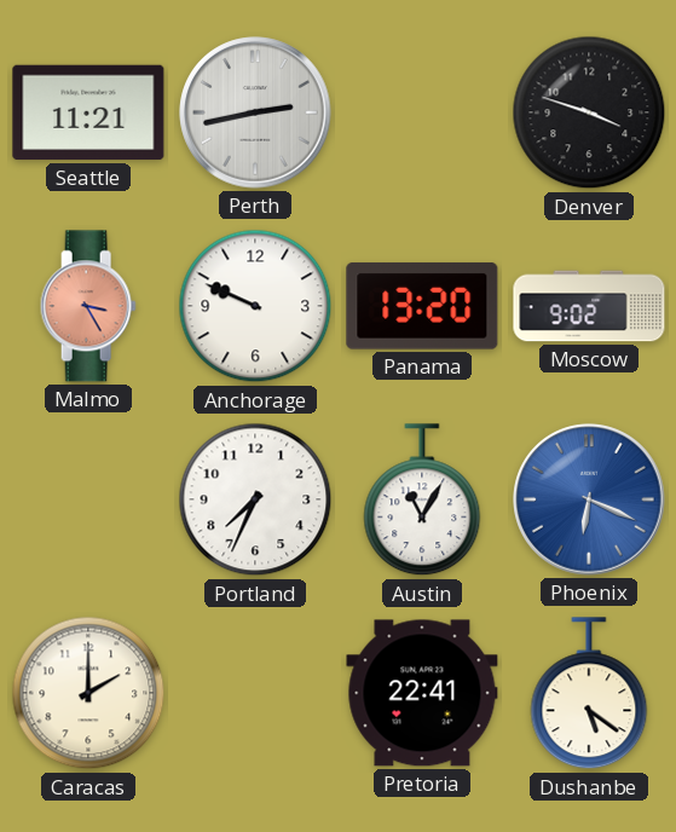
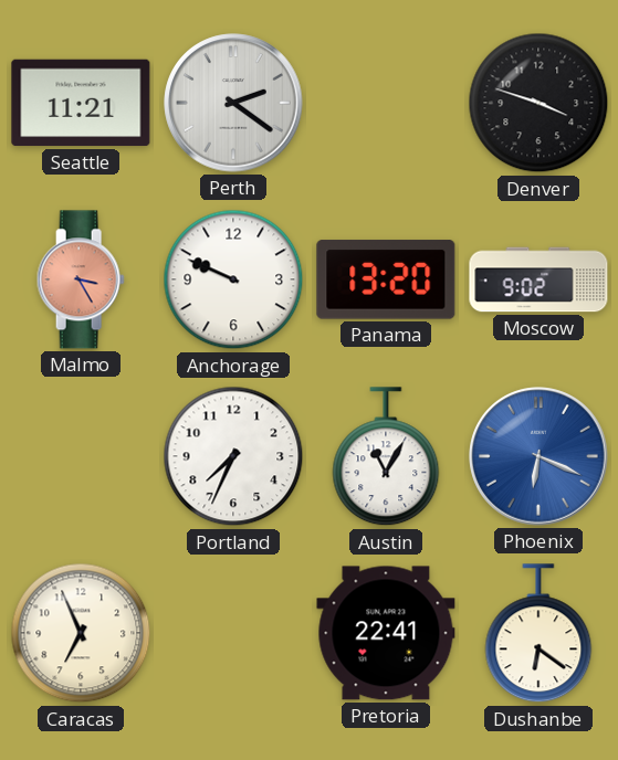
Perth: 2:43 -> 2:21 (233, 103)
Caracas: 2:00 -> 6:56 (81, 633)
Dushanbe: 5:21 -> 6:21 (538, 634)
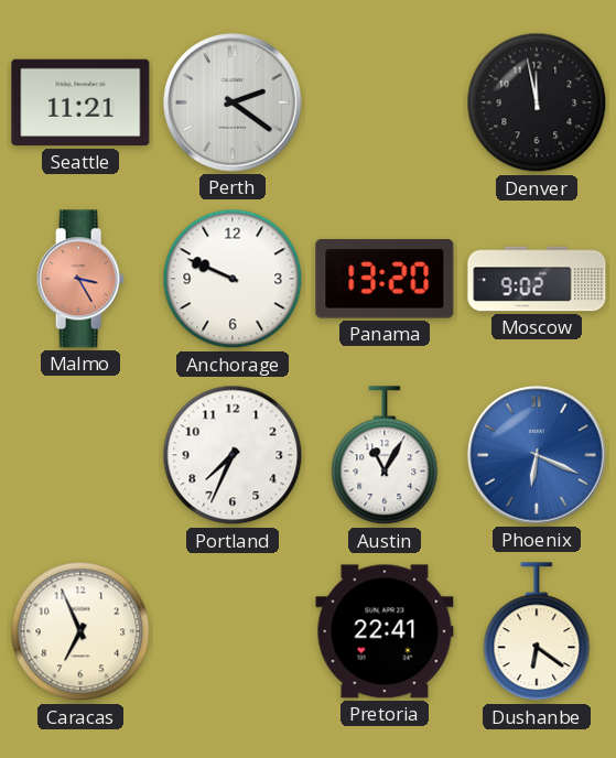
Denver: 3:48 -> 11:58 (537, 102)
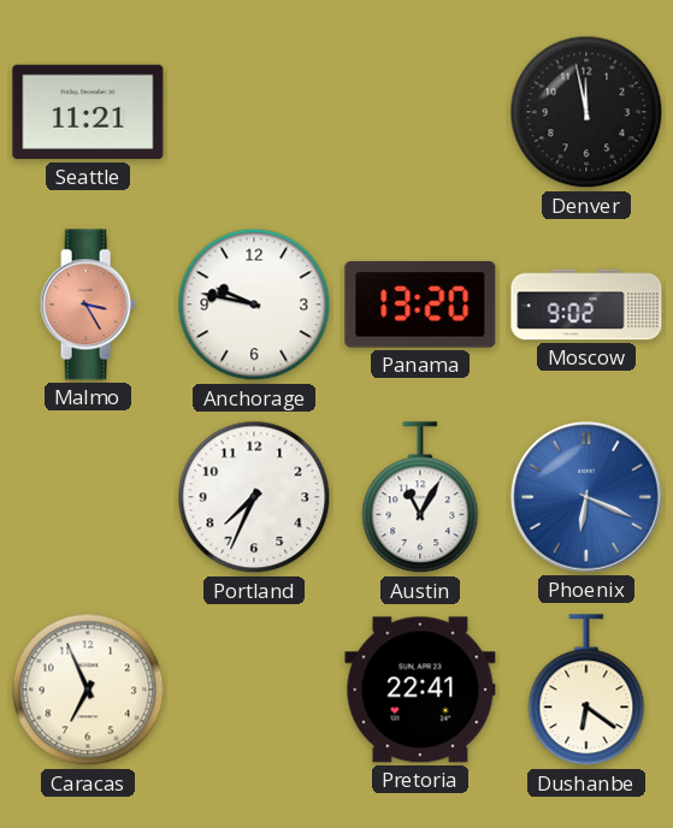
Perth: 2:21 -> none (233, 102)
Anchorage: 9:49 -> 9:47 (254, 304)
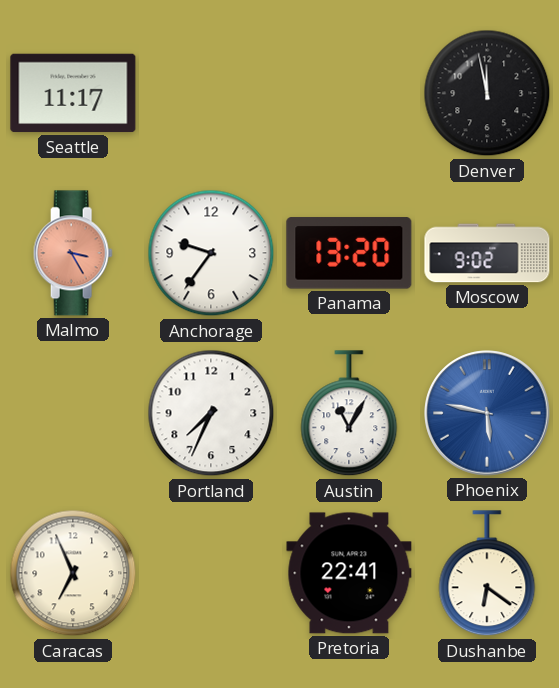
Seattle: 11:21 -> 11:17 (73, 93)
Anchorage: 9:47 -> 9:36 (211, 253)
Phoenix: 6:19 -> 5:47 (487, 413)
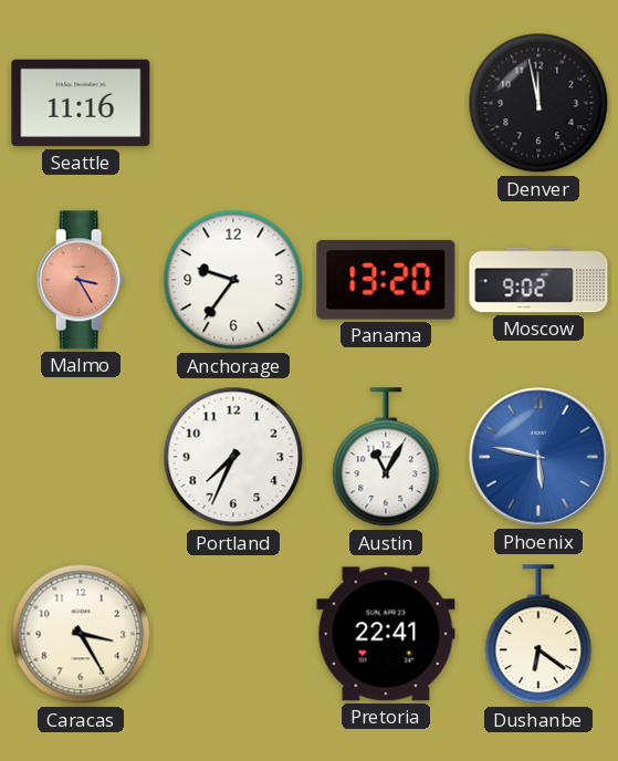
Seattle: 11:17 -> 11:16 (81, 103)
Caracas: 6:56 -> 3:25 (81, 634)
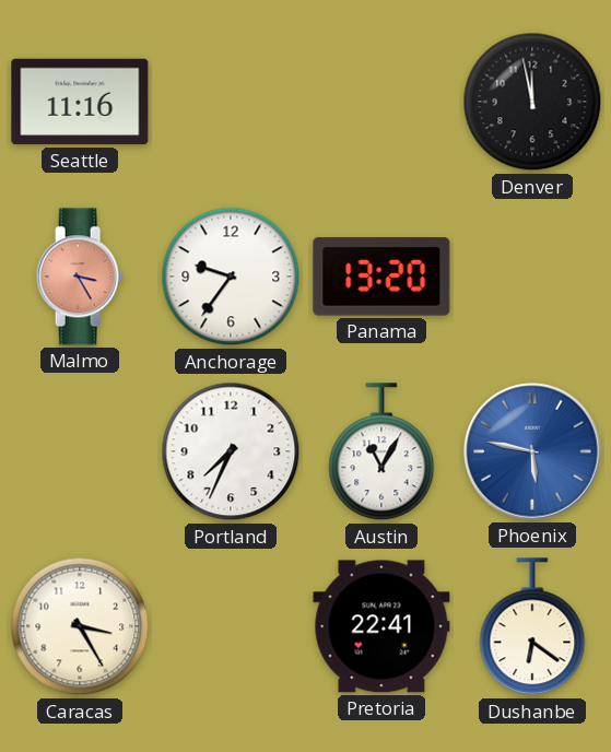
Moscow: 9:02 -> none (538, 280)
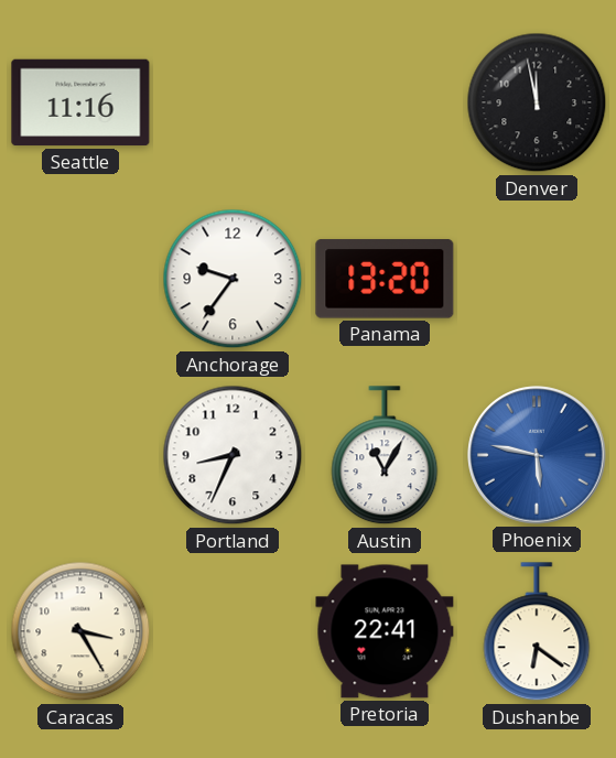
Malmo: 3:25 -> none (80, 277)
Portland: 7:34 -> 8:34 (233, 455)
